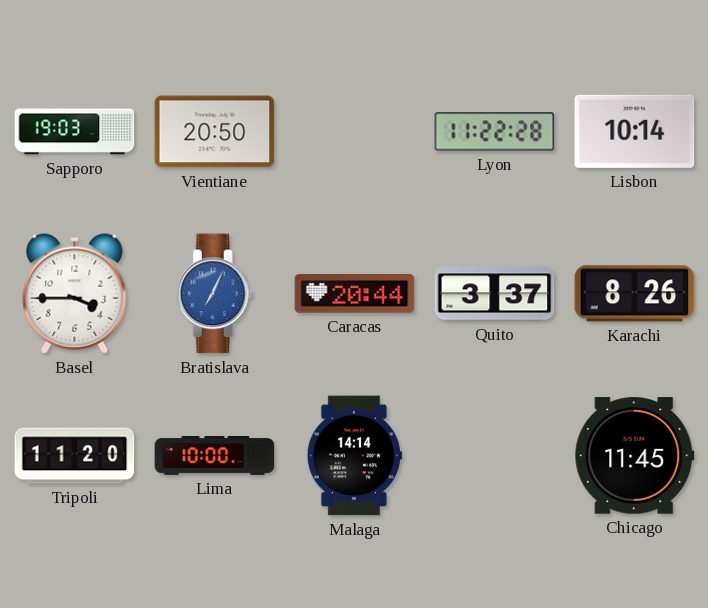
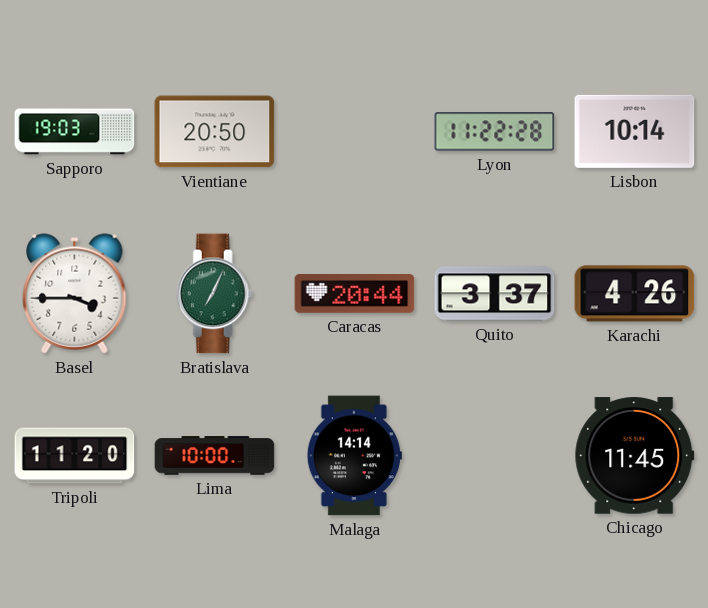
Bratislava dial: blue -> green (214, 294)
Karachi: 8:26 -> 4:26 (635, 294)
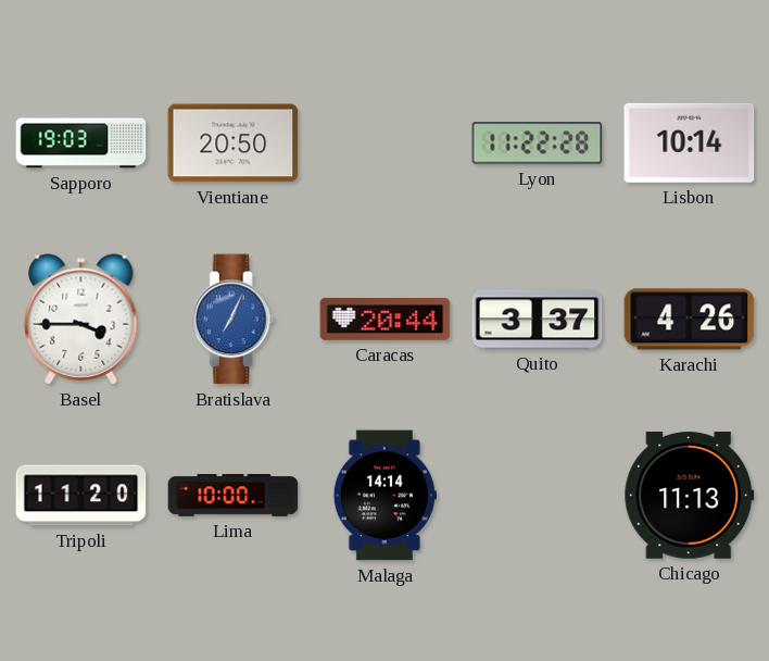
Bratislava dial: green -> blue (232, 320)
Chicago: 11:45 -> 11:13 (690, 496)
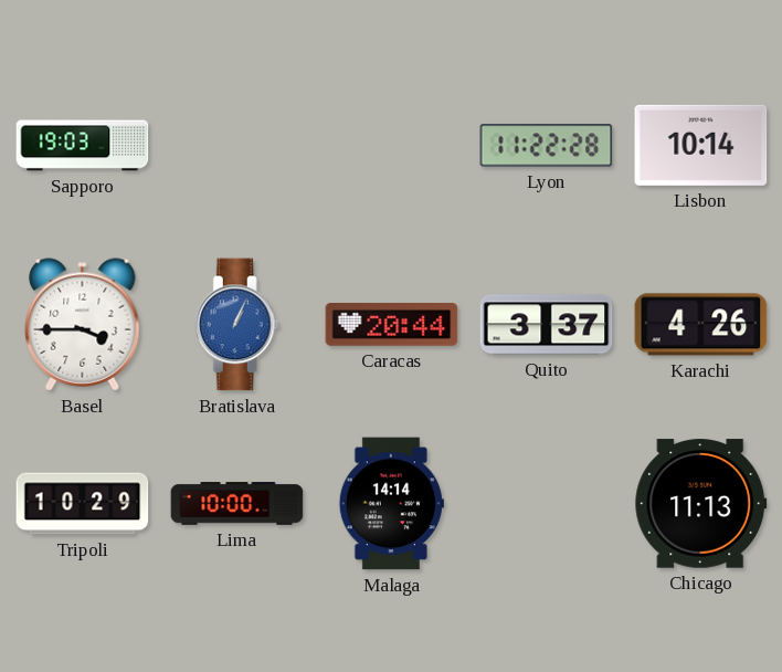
Vientiane: 20:50 -> none (234, 144)
Bratislava: 7:04 -> 1:04 (236, 325)
Tripoli: 11:20 -> 10:29 (83, 504)
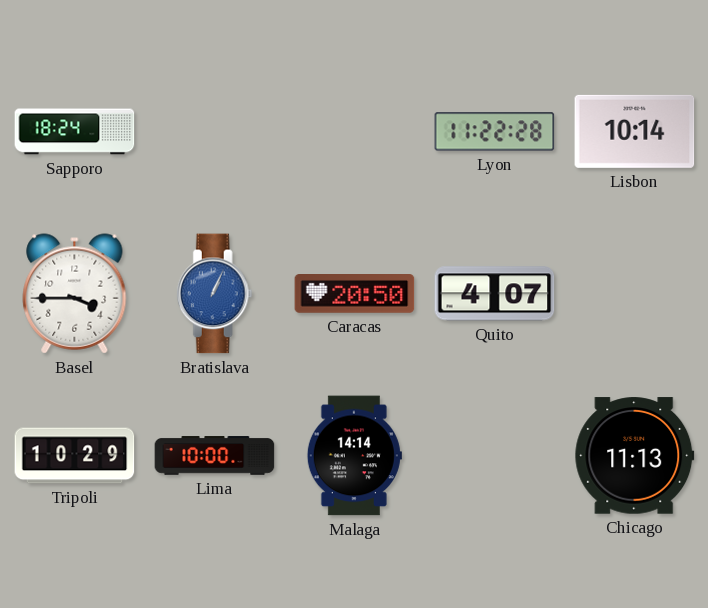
Sapporo: 19:03 -> 18:24 (75, 132)
Caracas: 20:44 -> 20:50 (355, 294)
Quito: 3:37 -> 4:07 (495, 294)
Karachi: 4:26 -> none (701, 325)
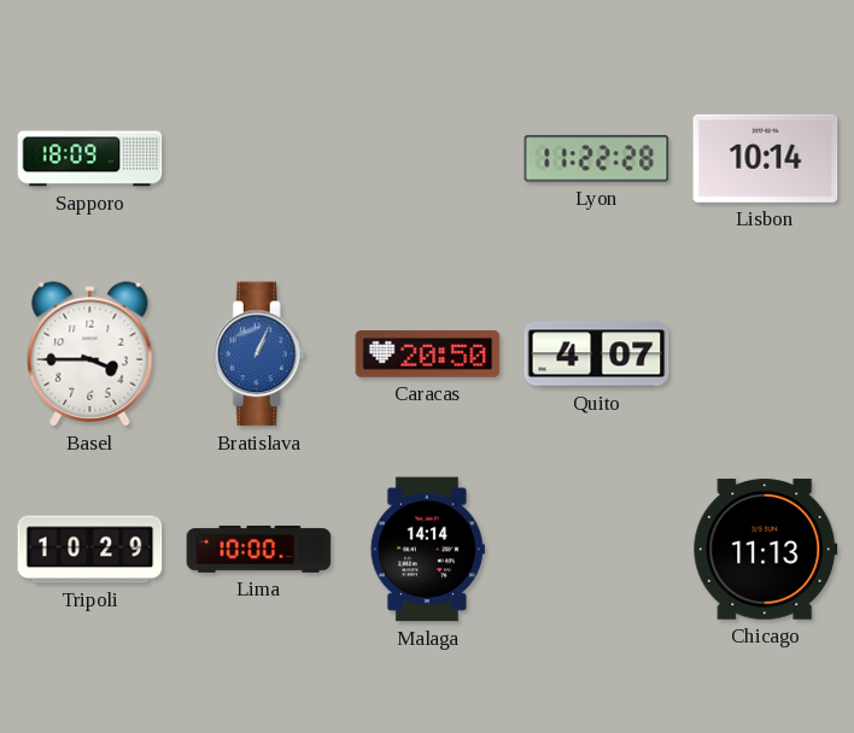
Sapporo: 18:24 -> 18:09 (90, 159)
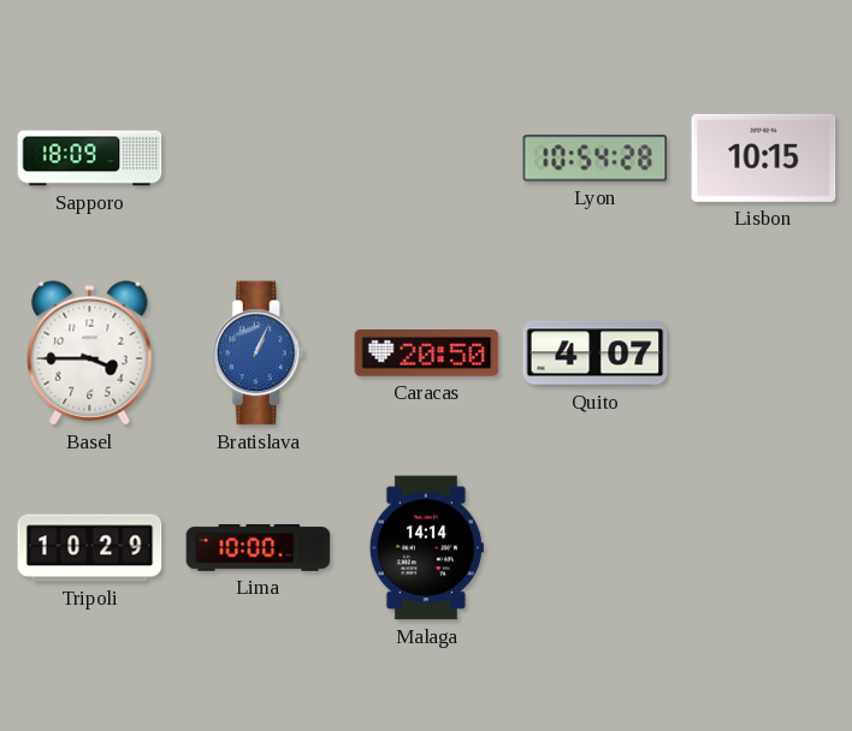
Lyon: 11:22 -> 10:54 (596, 159)
Lisbon: 10:14 -> 10:15 (764, 158)
Chicago: 11:13 -> none (766, 550)
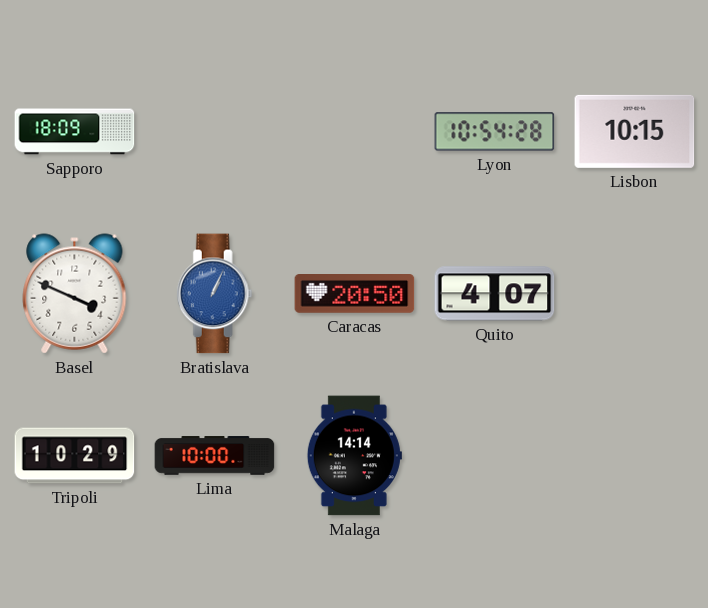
Basel: 3:45 -> 3:49 (75, 294)
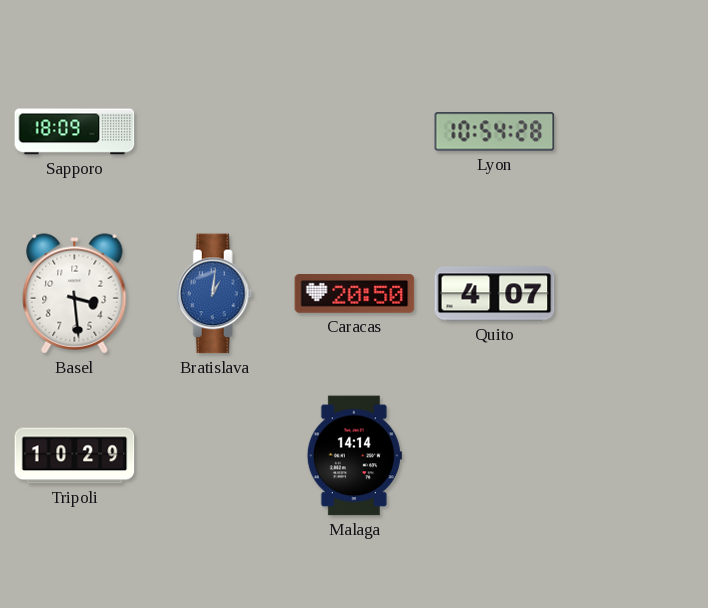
Lisbon: 10:15 -> none (635, 131)
Basel: 3:49 -> 3:29 (75, 294)
Bratislava: 1:04 -> 1:01 (214, 294)
Lima: 10:00 -> none (215, 456)
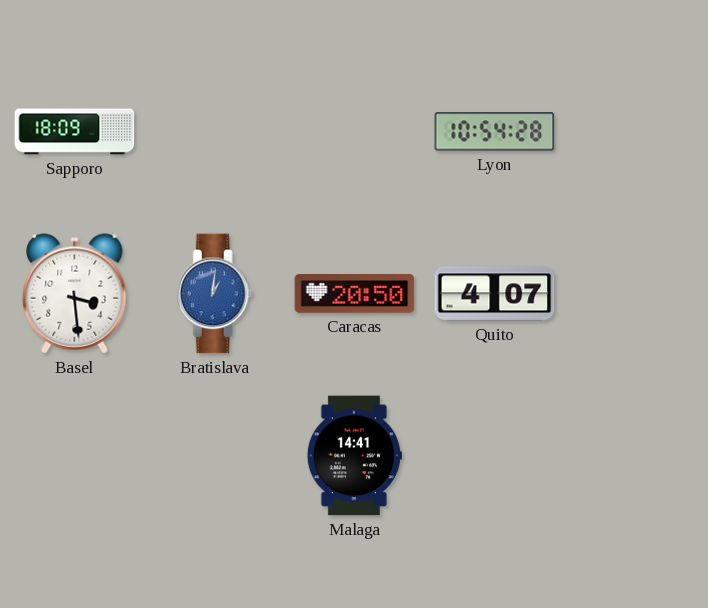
Tripoli: 10:29 -> none (75, 456)
Malaga: 14:14 -> 14:41 (354, 456)
